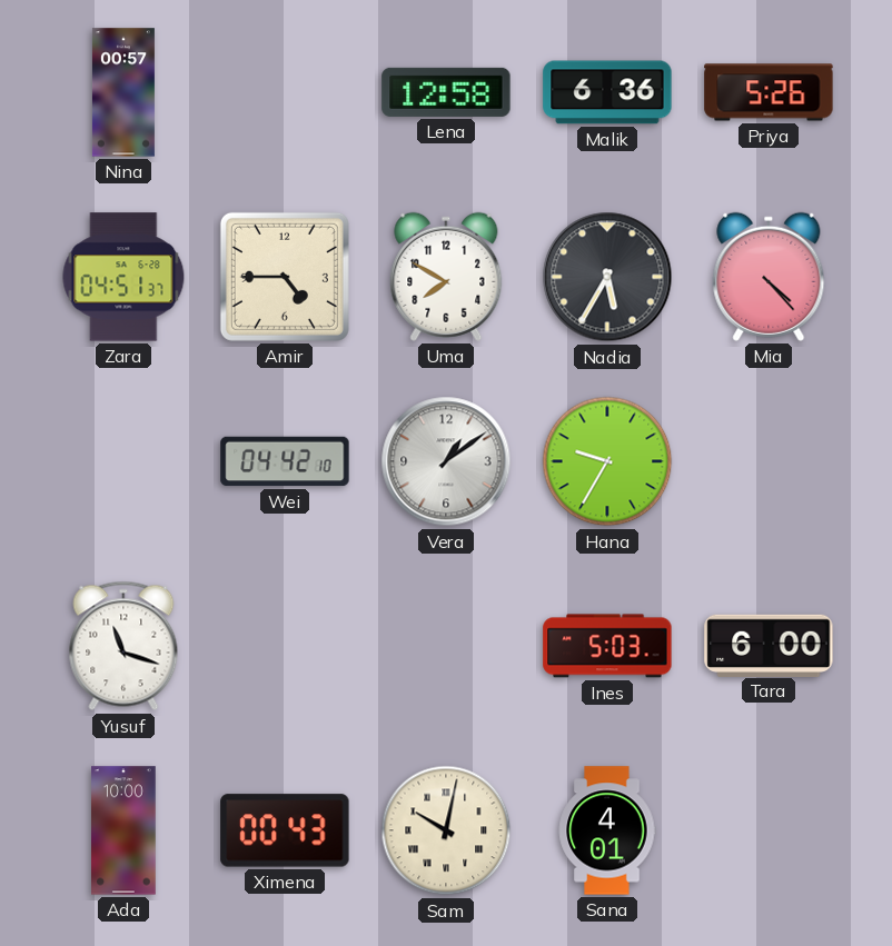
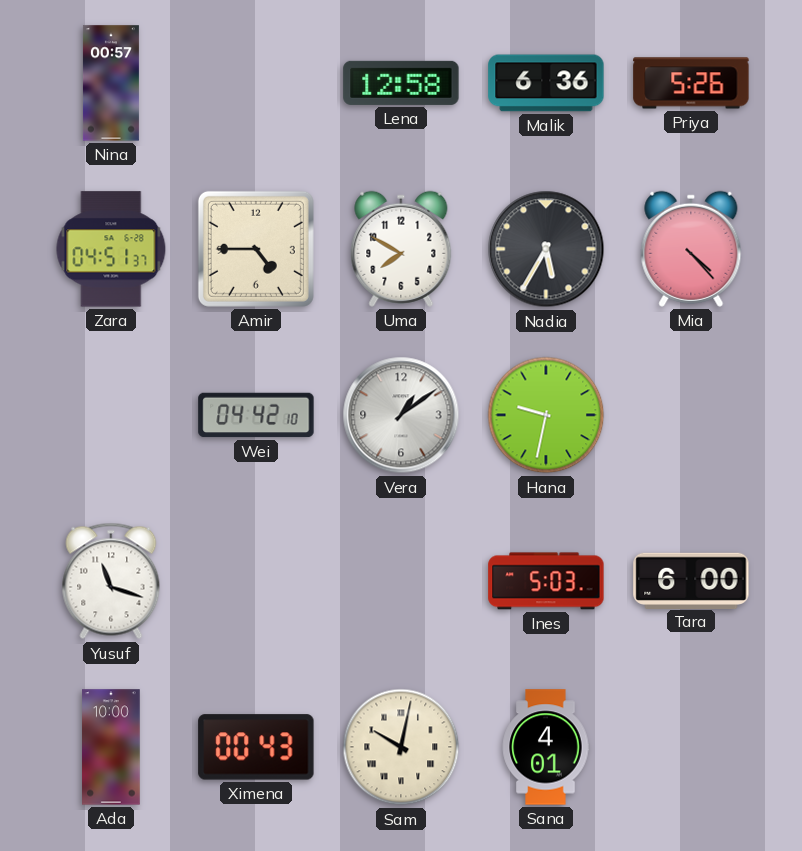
Hana: 9:35 -> 9:32 (546, 415)
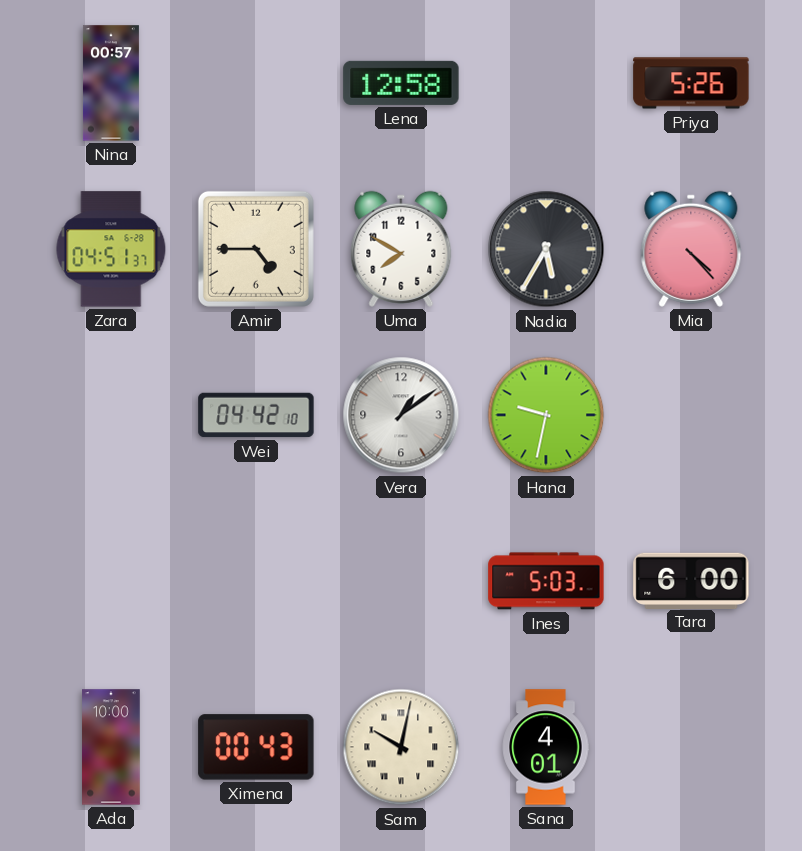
Malik: 6:36 -> none (546, 83)
Yusuf: 11:18 -> none (111, 581)
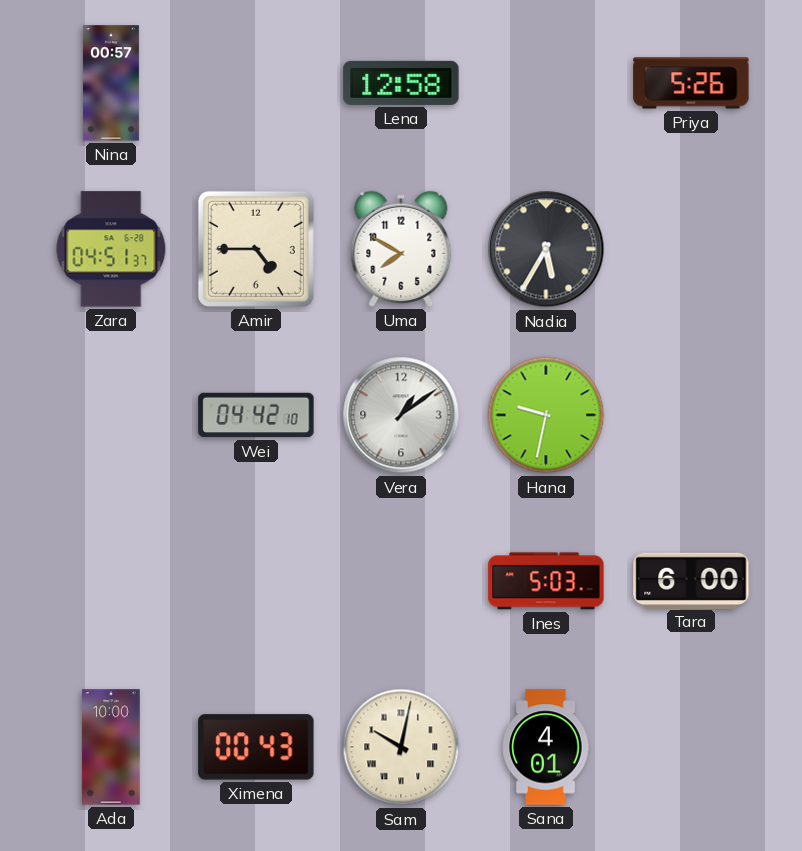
Mia: 4:23 -> none (691, 249)
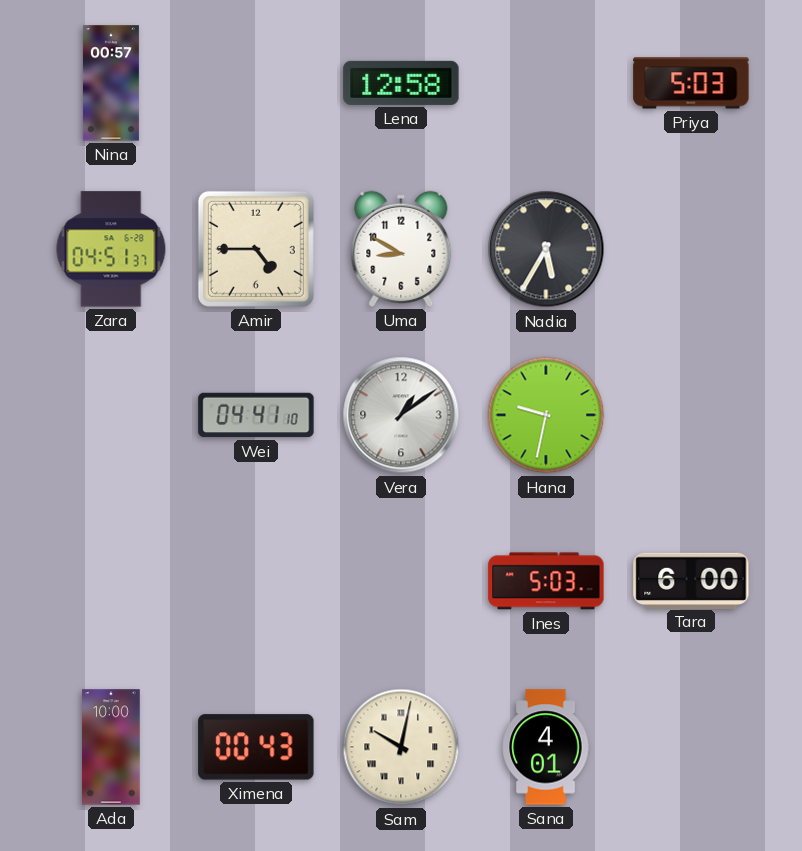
Priya: 5:26 -> 5:03 (691, 83)
Uma: 7:50 -> 8:50 (401, 249)
Wei: 04:42 -> 04:41 (256, 415)
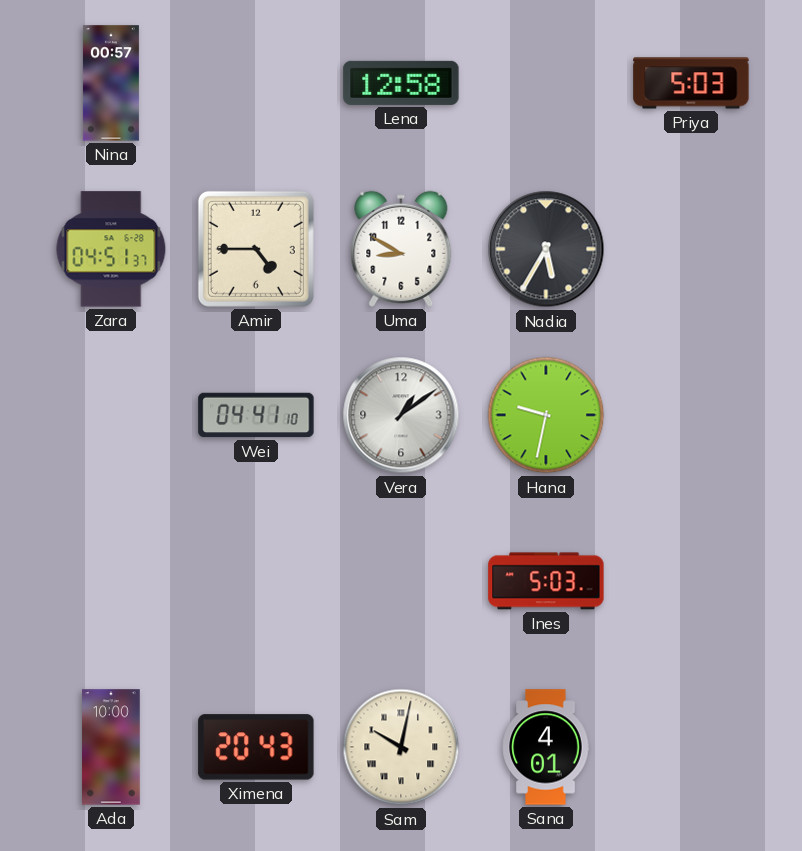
Tara: 6:00 -> none (691, 580)
Ximena: 00:43 -> 20:43 (256, 747)
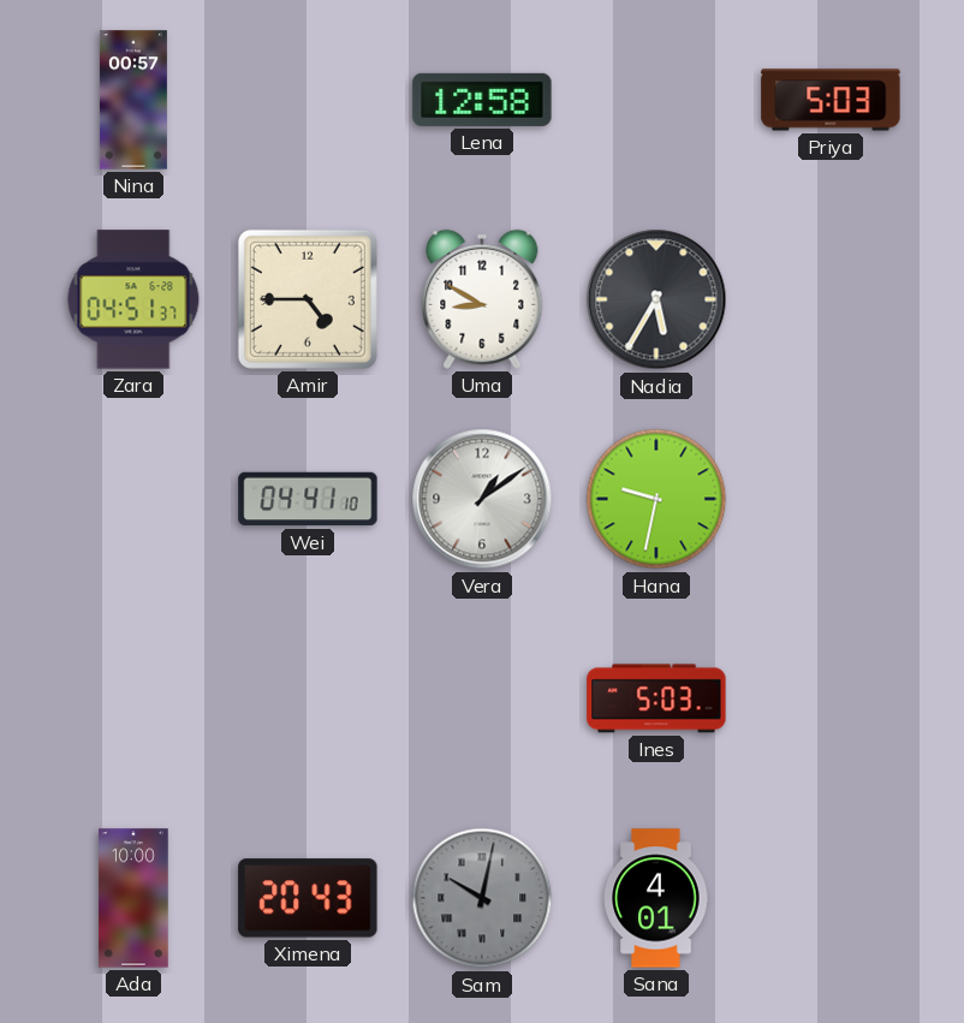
Sam dial: cream -> grey (482, 898)
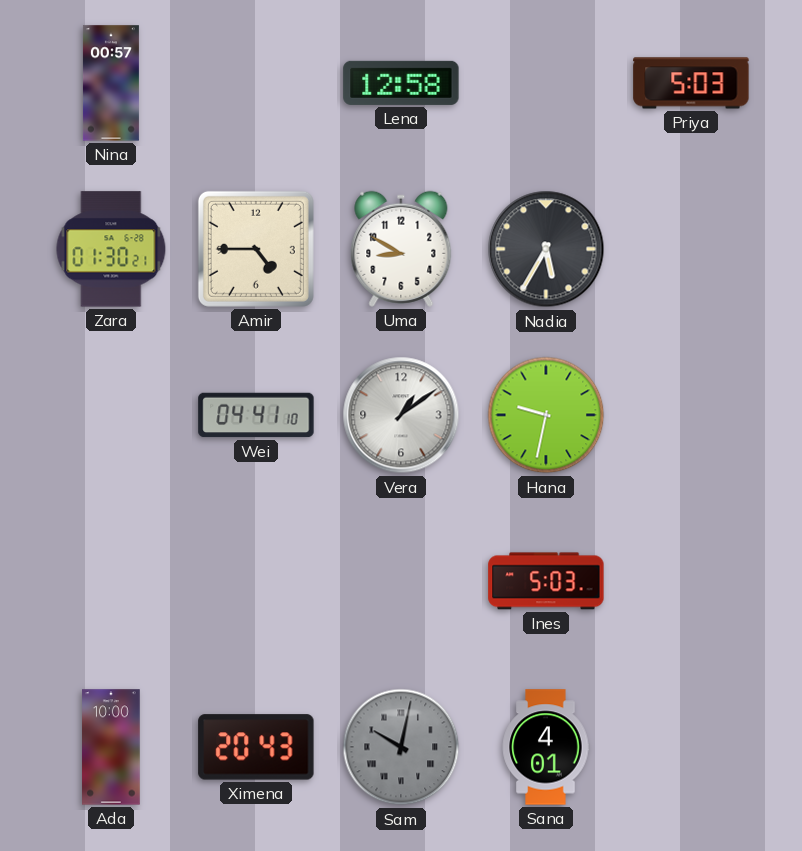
Zara: 04:51 -> 01:30 (111, 249)
